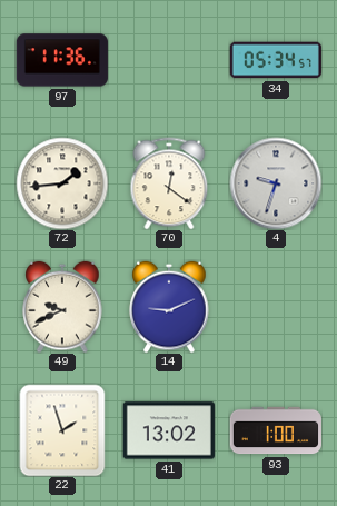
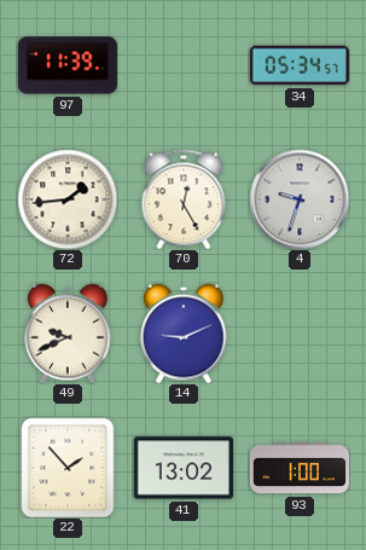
97: 11:36 -> 11:39 (68, 65)
70: 12:21 -> 12:25 (184, 199)
22: 1:57 -> 1:53 (68, 468)
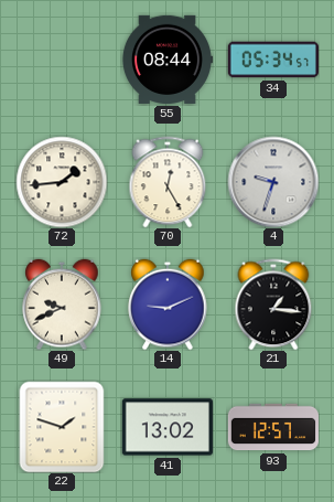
97: 11:39 -> none (68, 65)
55: none -> 08:44 (168, 60)
21: none -> 1:16 (273, 305)
22: 1:53 -> 1:48 (62, 427)
93: 1:00 -> 12:57 (273, 427)
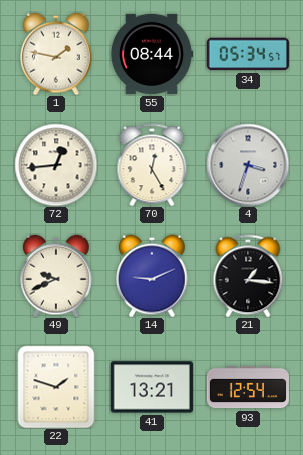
1: none -> 1:47 (56, 54)
72: 1:44 -> 12:44 (56, 165)
4: 9:33 -> 3:33 (248, 165)
41: 13:02 -> 13:21 (152, 387)
93: 12:57 -> 12:54 (248, 387)
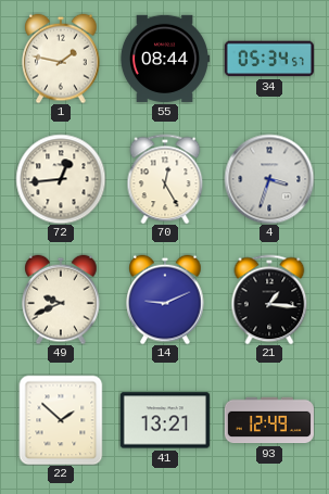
22: 1:48 -> 1:52 (61, 420)
93: 12:54 -> 12:49 (269, 420)
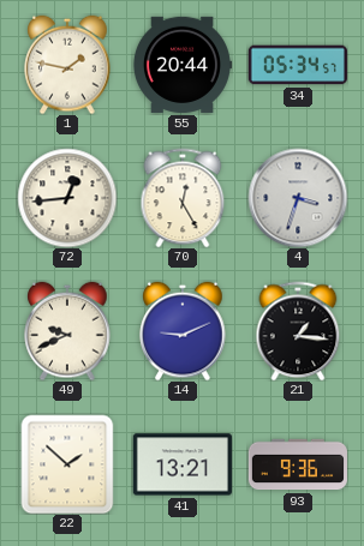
55: 08:44 -> 20:44 (183, 65)
93: 12:49 -> 9:36 (298, 464)
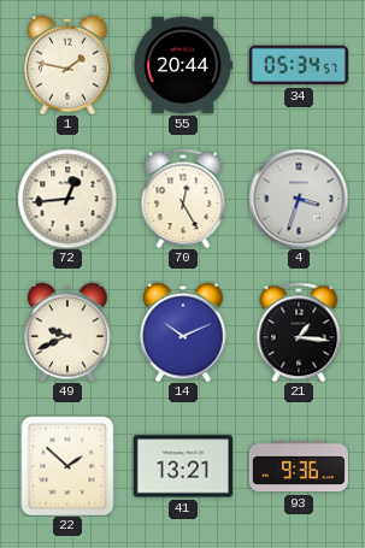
14: 9:11 -> 10:11 (183, 332)
